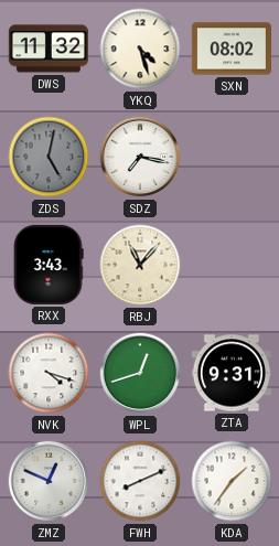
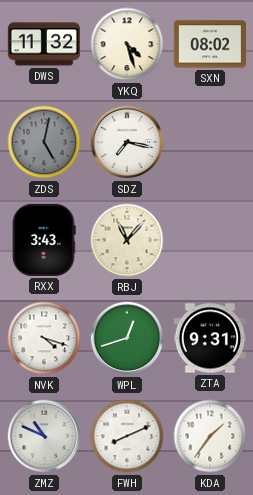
ZMZ: 12:49 -> 10:49 (44, 436)
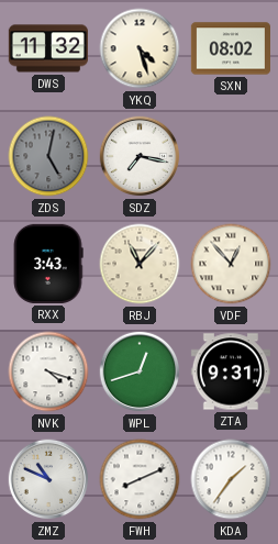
VDF: none -> 12:53 (231, 264)
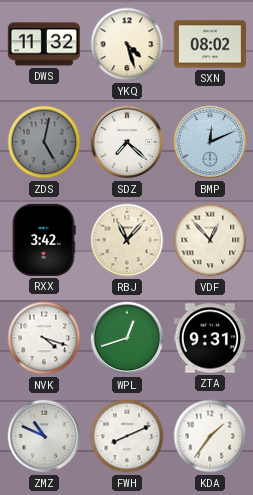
SDZ: 7:17 -> 7:22 (127, 142)
BMP: none -> 12:11 (210, 142)
RXX: 3:43 -> 3:42 (44, 240)
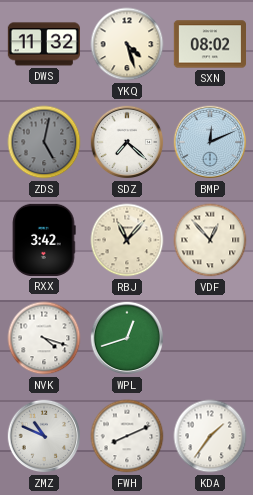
ZTA: 9:31 -> none (210, 338)
